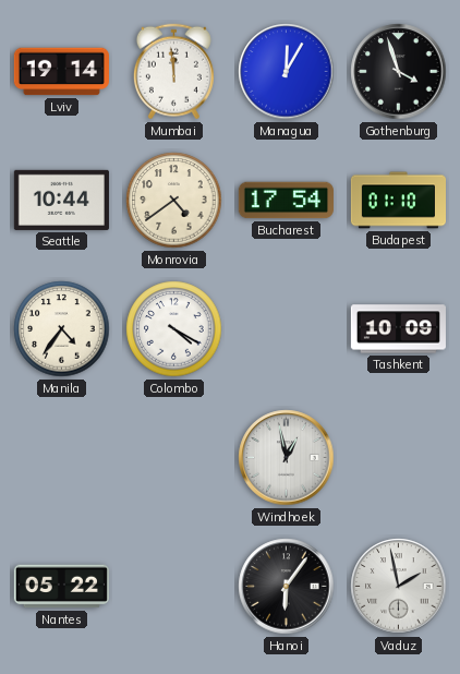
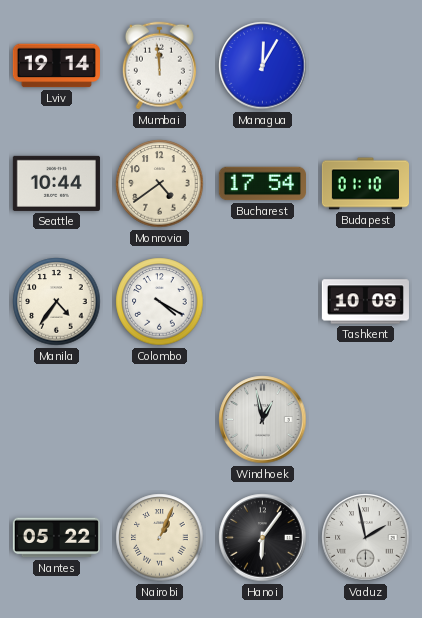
Gothenburg: 3:57 -> none (399, 72)
Nairobi: none -> 1:04 (160, 538)
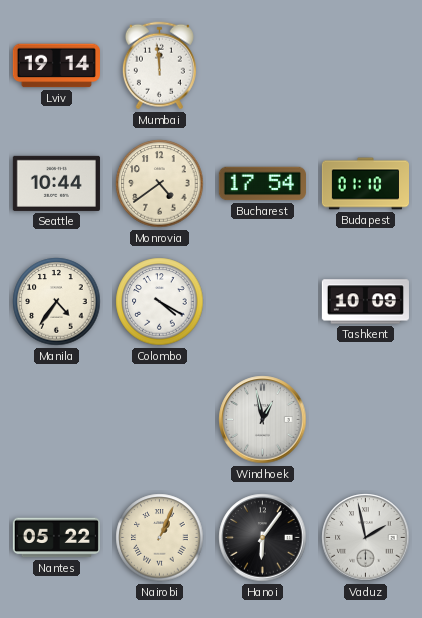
Managua: 12:05 -> none (263, 66)
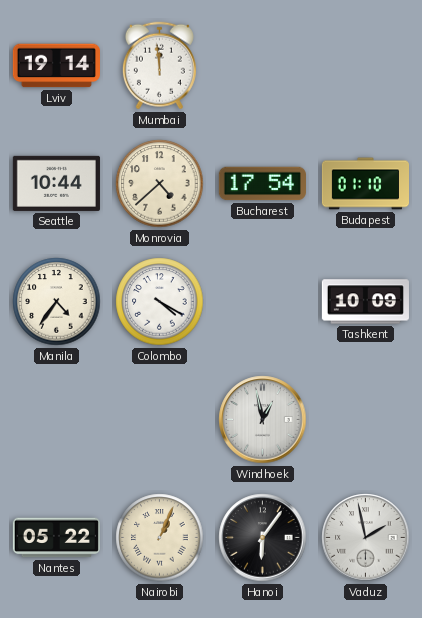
Monrovia: 4:39 -> 4:38 (160, 184)
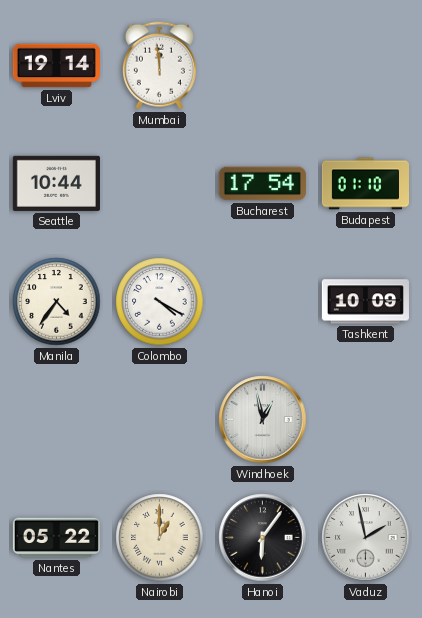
Monrovia: 4:38 -> none (160, 184)
Nairobi: 1:04 -> 1:00 (160, 538)
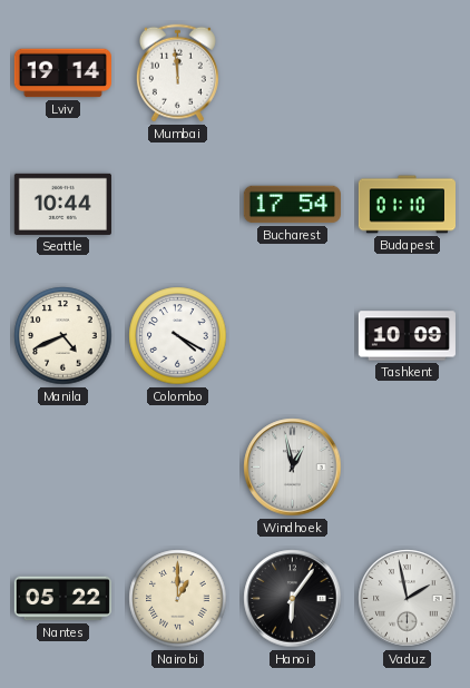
Manila: 4:36 -> 4:41 (63, 336)
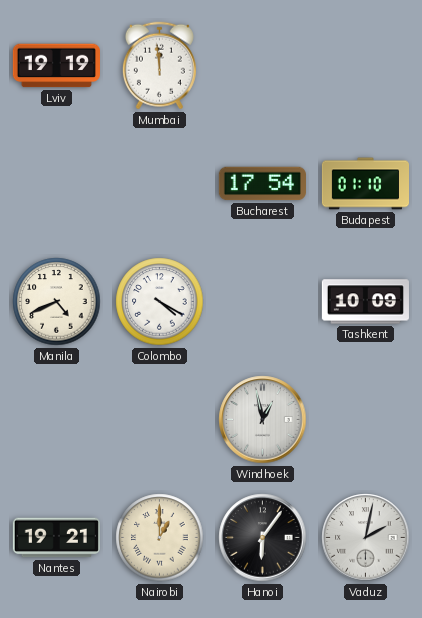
Lviv: 19:14 -> 19:19 (56, 66)
Seattle: 10:44 -> none (62, 204)
Nantes: 05:22 -> 19:21 (56, 538)
Vaduz: 1:58 -> 2:02 (366, 538)
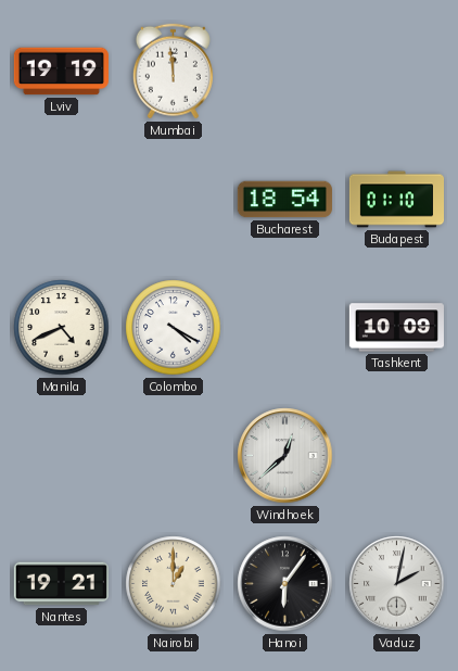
Bucharest: 17:54 -> 18:54 (284, 200)
Windhoek: 12:58 -> 12:38 (285, 456)
